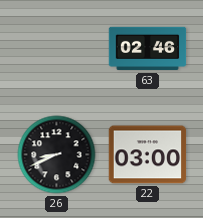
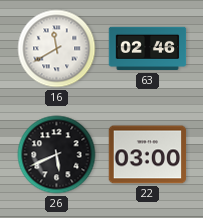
16: none -> 11:40 (57, 49)
26: 8:41 -> 5:41 (57, 155)
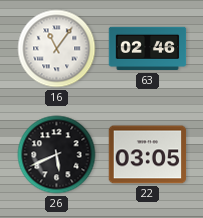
16: 11:40 -> 11:06 (57, 49)
22: 03:00 -> 03:05 (148, 155)
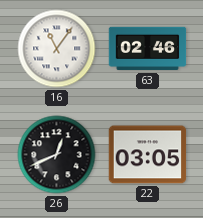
26: 5:41 -> 12:41 (57, 155)
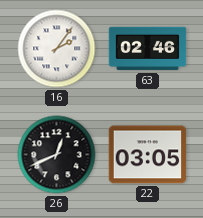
16: 11:06 -> 2:06 (57, 49)
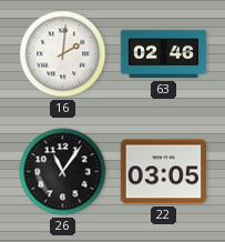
16: 2:06 -> 2:01 (63, 54)
26: 12:41 -> 11:06 (63, 172)
